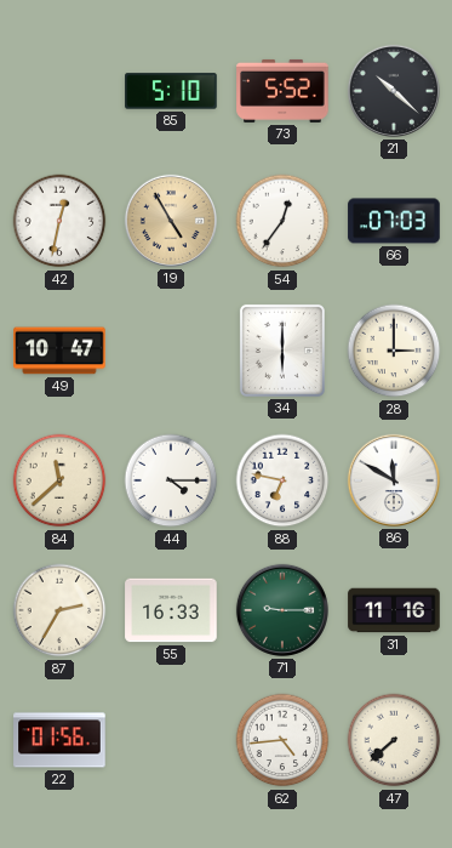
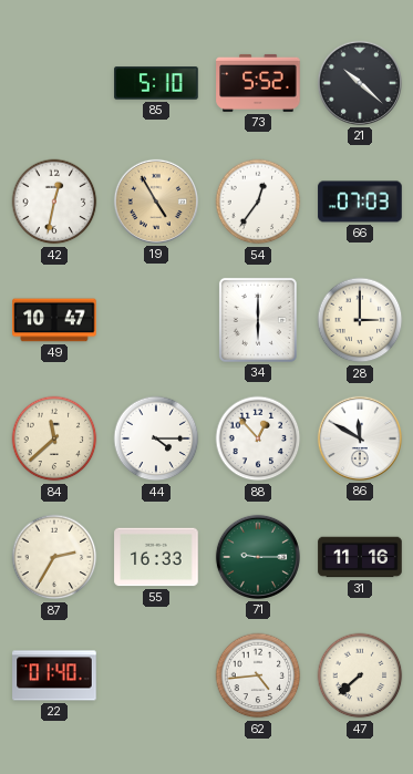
88: 6:47 -> 12:53 (258, 438)
22: 01:56 -> 01:40 (54, 675)
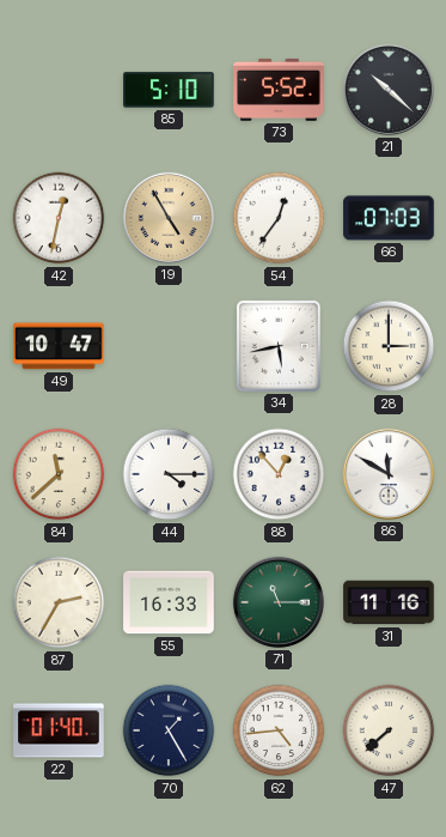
34: 6:00 -> 5:43 (279, 346)
71: 9:15 -> 11:15 (279, 602)
70: none -> 1:25 (169, 730)
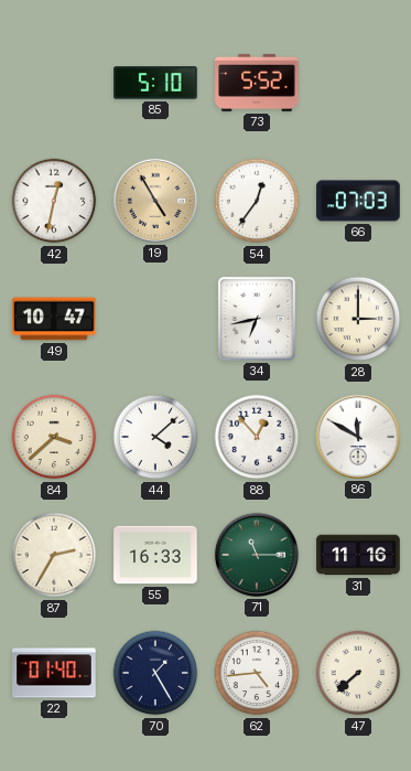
21: 10:22 -> none (389, 90)
34: 5:43 -> 6:43 (257, 319)
84: 11:38 -> 3:38 (54, 437)
44: 4:15 -> 4:08 (155, 437)
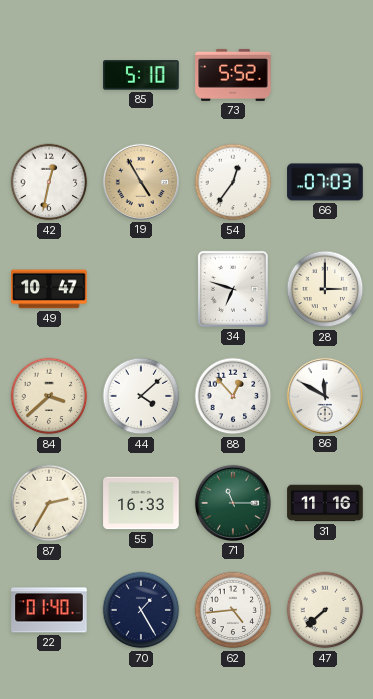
34: 6:43 -> 6:48 (233, 289)
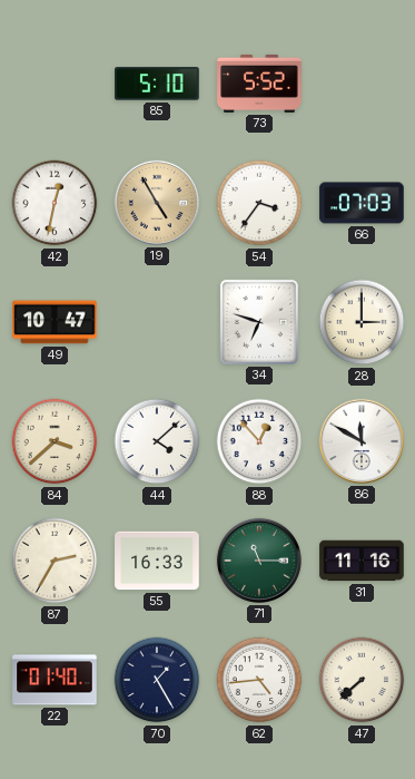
54: 12:36 -> 3:36 (259, 203)
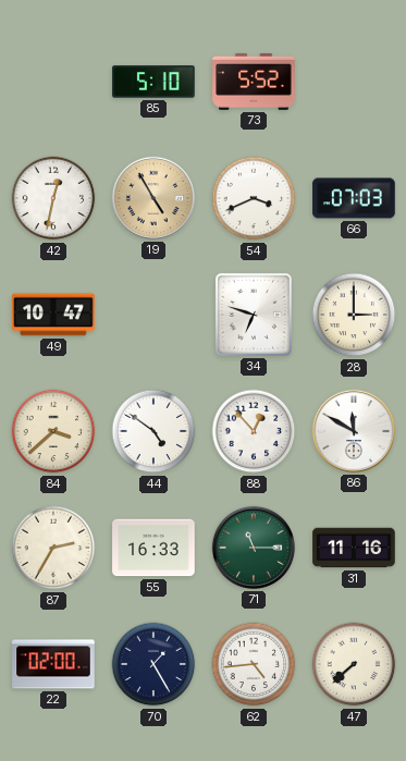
54: 3:36 -> 3:41 (254, 198)
44: 4:08 -> 4:51 (153, 431)
22: 01:40 -> 02:00 (53, 664)
